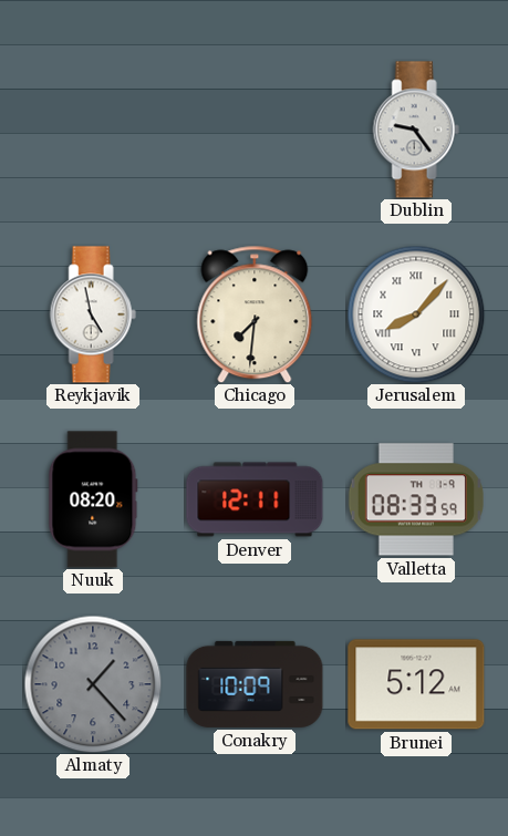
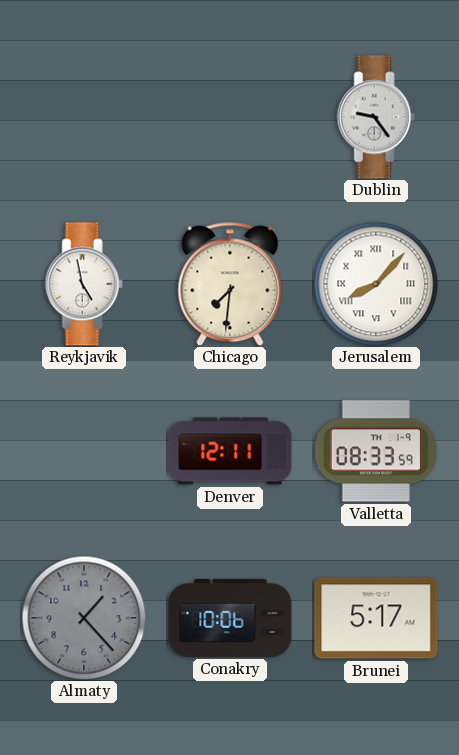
Nuuk: 08:20 -> none (93, 499)
Conakry: 10:09 -> 10:06 (230, 618)
Brunei: 5:12 -> 5:17 (376, 618)
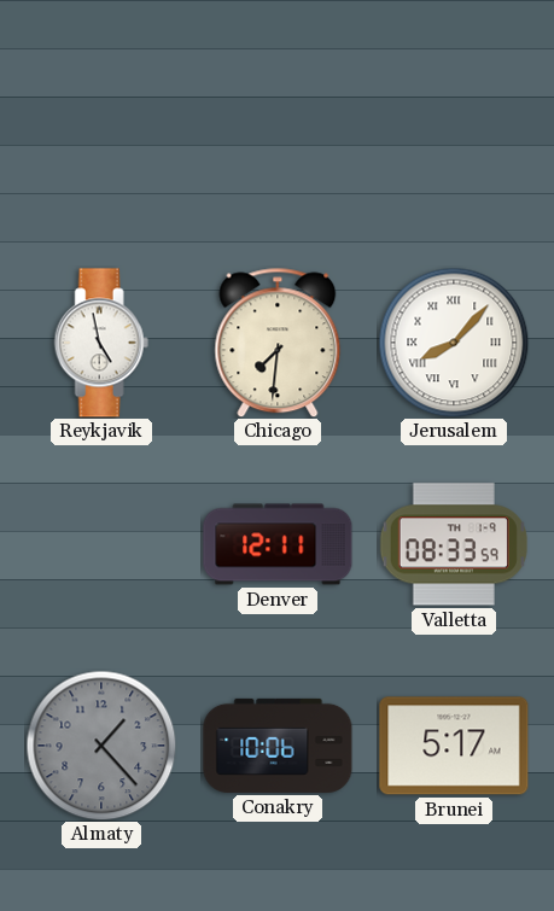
Dublin: 9:24 -> none (376, 117)
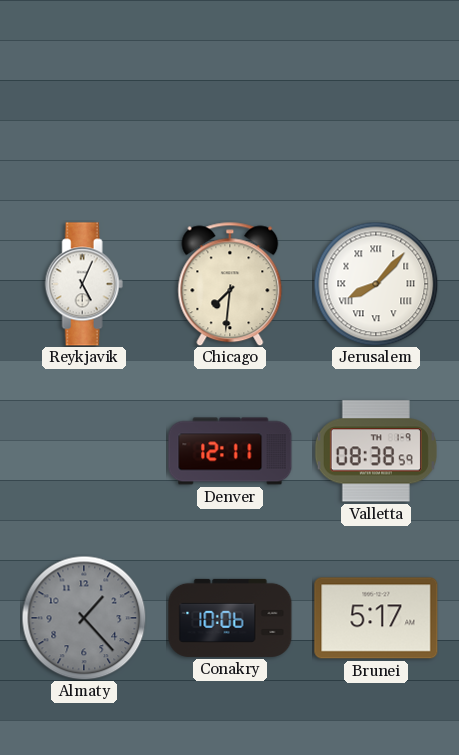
Reykjavik: 4:58 -> 5:04 (84, 284)
Valletta: 08:33 -> 08:38 (376, 451)
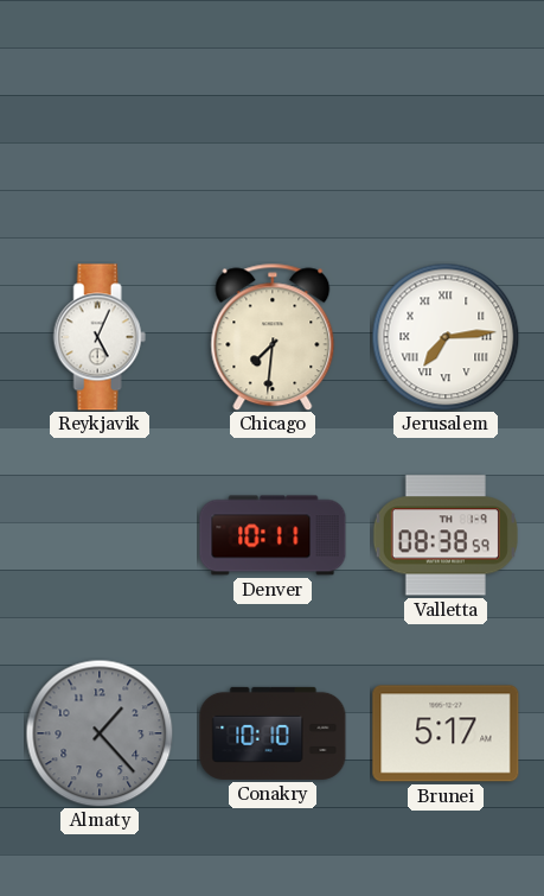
Jerusalem: 8:07 -> 7:14 (446, 337)
Denver: 12:11 -> 10:11 (273, 535)
Conakry: 10:06 -> 10:10 (273, 733)
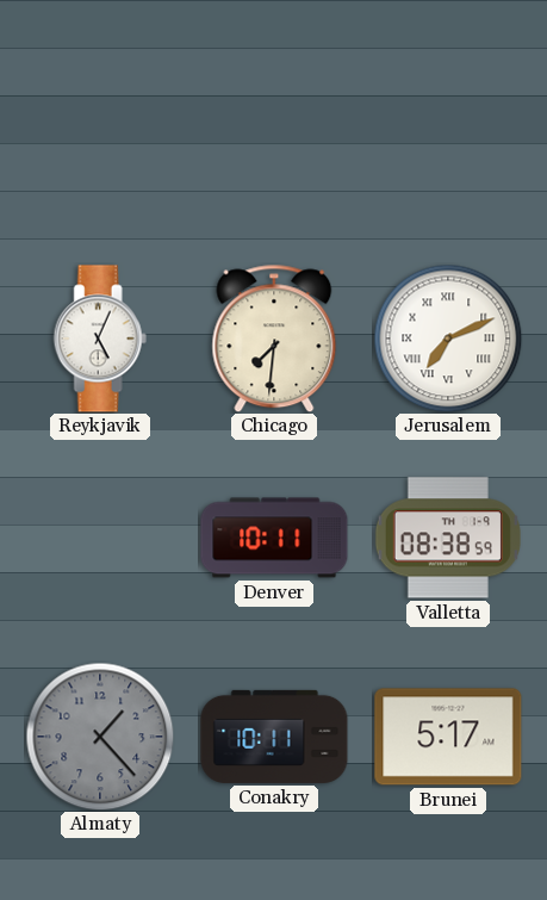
Jerusalem: 7:14 -> 7:11 (448, 339)
Conakry: 10:10 -> 10:11 (274, 737)
